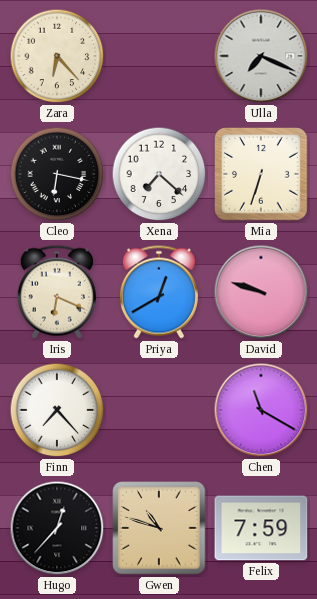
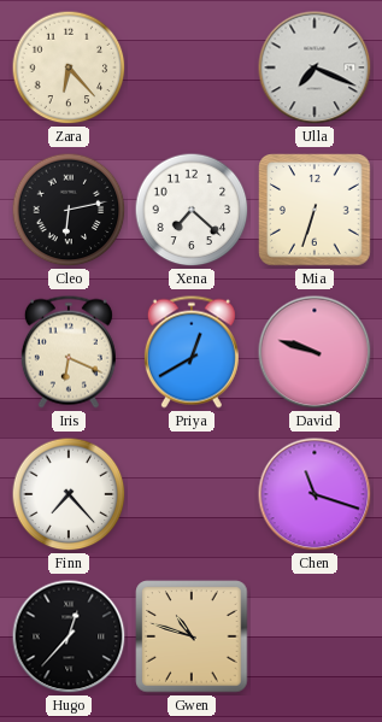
Cleo: 6:17 -> 6:13 (69, 210)
Chen: 11:20 -> 11:18 (315, 494)
Felix: 7:59 -> none (261, 528)
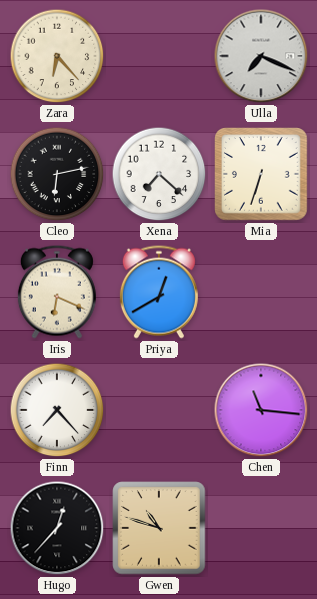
David: 9:48 -> none (315, 352)
Chen: 11:18 -> 11:16 (261, 410)
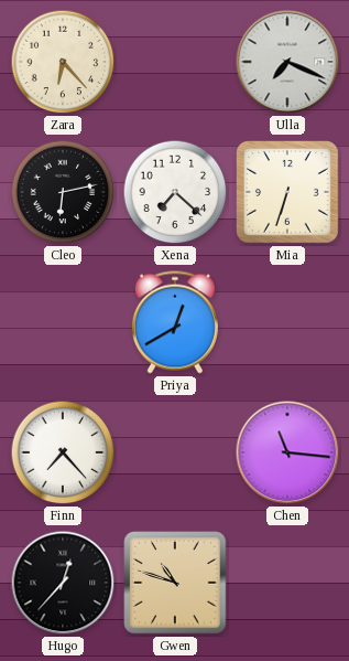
Iris: 6:19 -> none (57, 292)
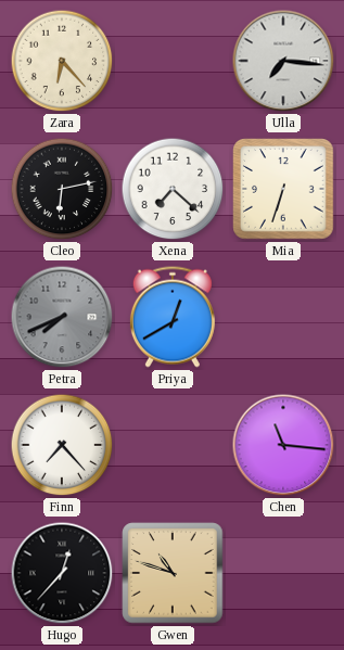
Ulla: 7:19 -> 7:16 (283, 61)
Petra: none -> 7:41 (62, 317)
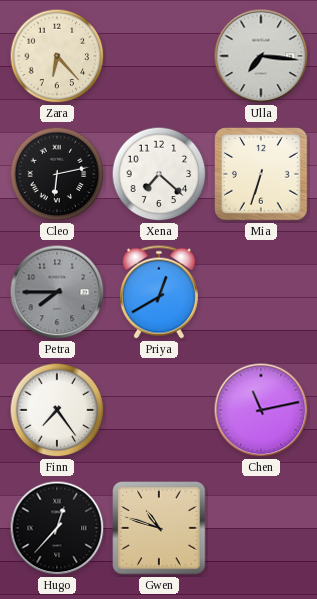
Petra: 7:41 -> 7:45 (57, 292)
Finn: 7:23 -> 7:24 (57, 410)
Chen: 11:16 -> 11:13 (261, 410)
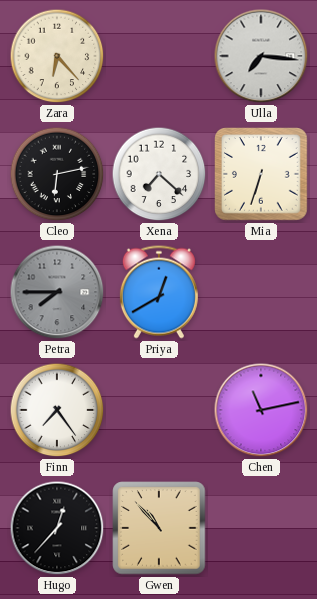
Gwen: 10:48 -> 10:53 (159, 528)
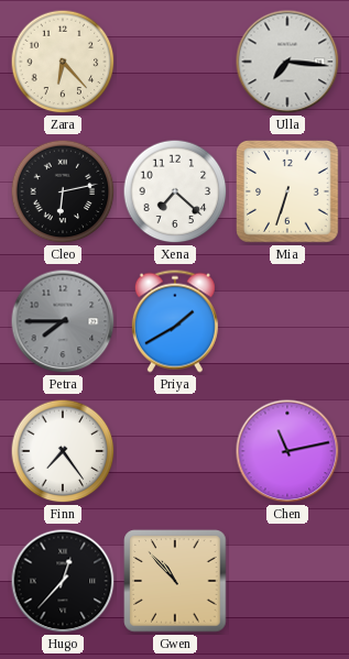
Priya: 12:40 -> 1:40 (175, 321)
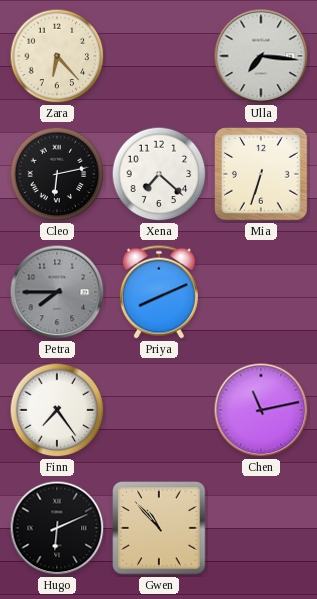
Priya: 1:40 -> 8:11 (159, 292)
Hugo: 12:37 -> 6:11 (57, 528)
